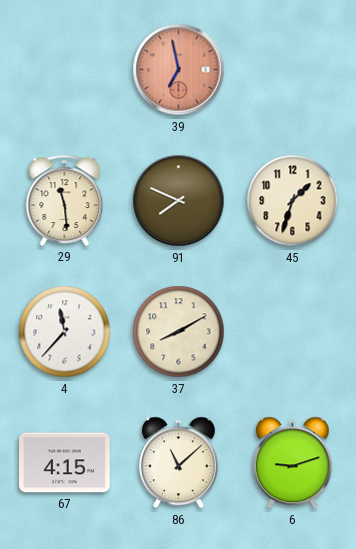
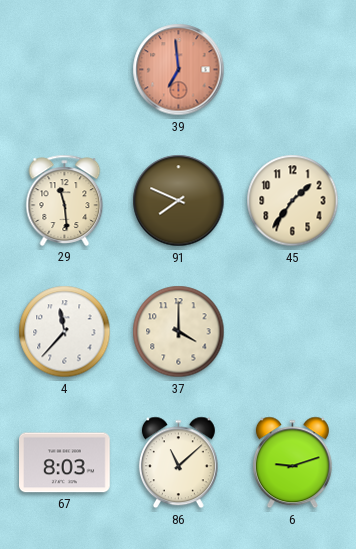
39: 6:58 -> 6:59 (179, 70)
45: 1:33 -> 1:36 (293, 201)
37: 8:10 -> 4:00 (179, 332)
67: 4:15 -> 8:03 (65, 463)
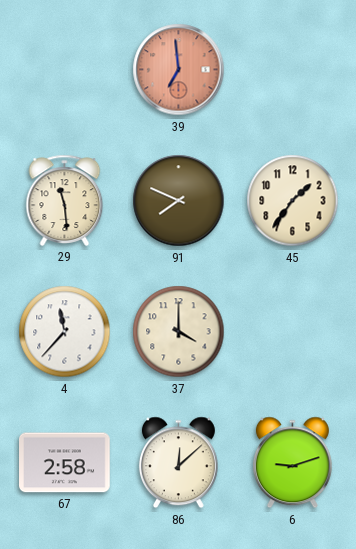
67: 8:03 -> 2:58 (65, 463)
86: 11:08 -> 12:08 (178, 463)
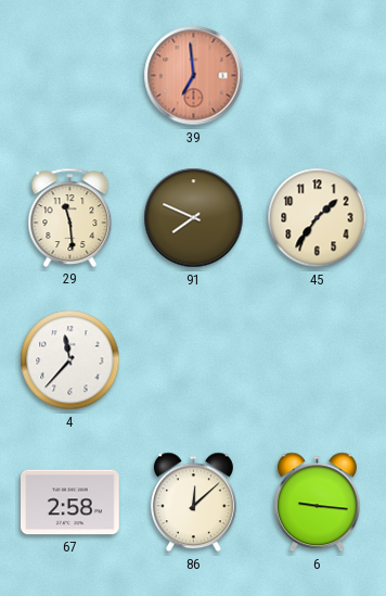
37: 4:00 -> none (179, 332)
6: 9:12 -> 9:16 (317, 503)
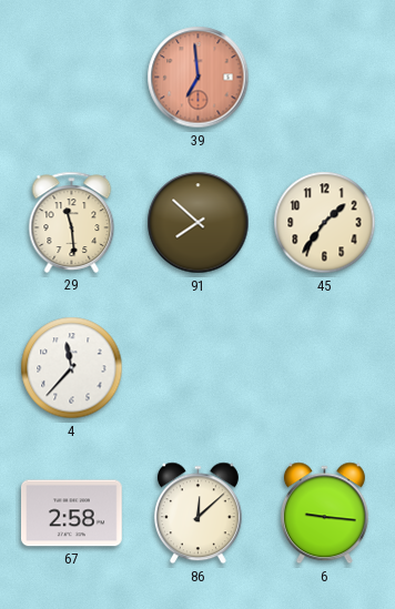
91: 7:49 -> 7:52 (199, 223)
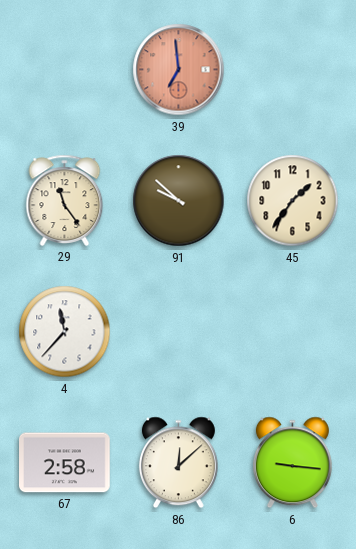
29: 11:29 -> 11:24 (65, 200)
91: 7:52 -> 9:52 (179, 201)
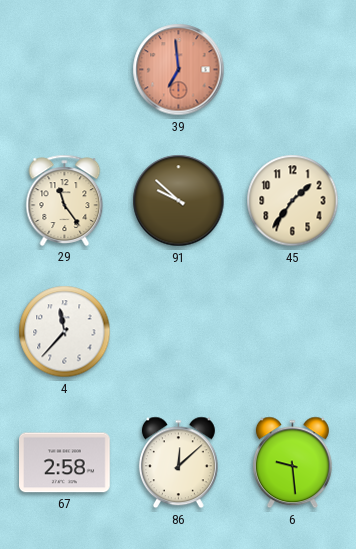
6: 9:16 -> 9:29 (292, 463)
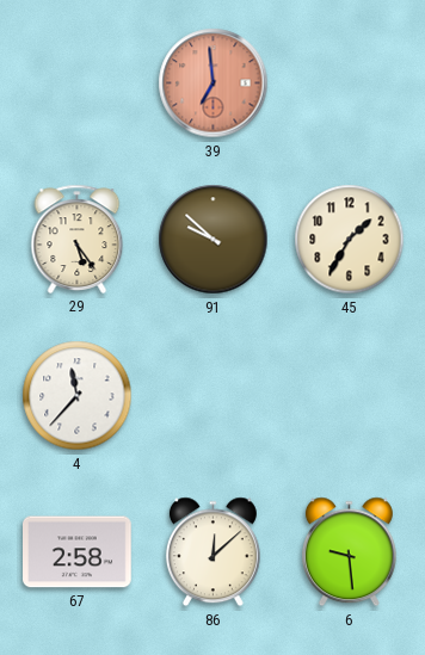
29: 11:24 -> 5:24 (78, 239)
45: 1:36 -> 1:35 (350, 240)
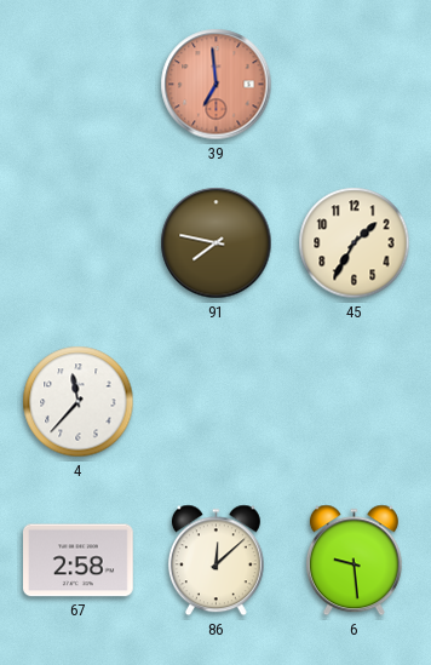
29: 5:24 -> none (78, 239)
91: 9:52 -> 7:47 (217, 243)
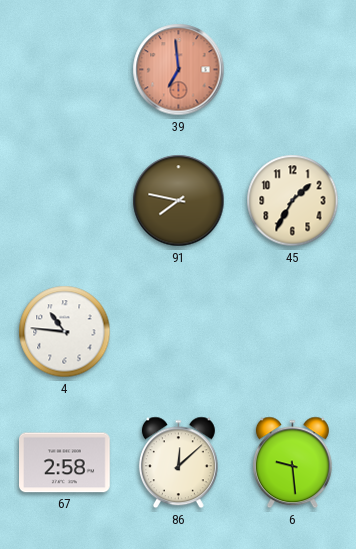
4: 11:37 -> 10:46 (65, 332)
